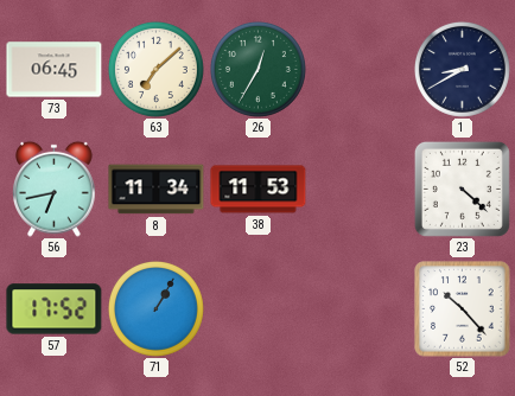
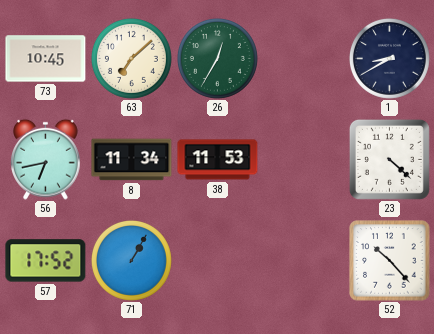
73: 06:45 -> 10:45 (46, 59)
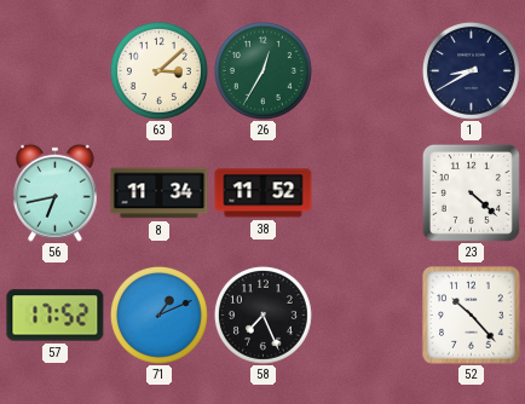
73: 10:45 -> none (46, 59)
63: 7:08 -> 3:08 (158, 70)
38: 11:53 -> 11:52 (264, 194)
71: 1:05 -> 1:11 (158, 314)
58: none -> 7:26 (262, 314)
